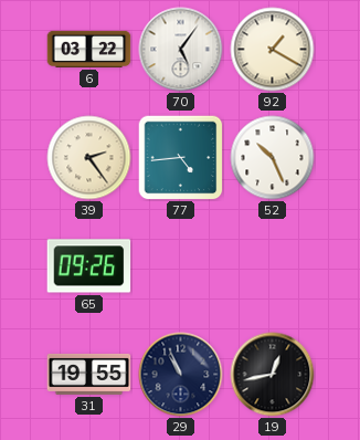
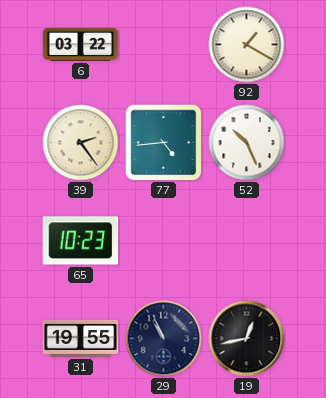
70: 5:06 -> none (181, 50)
65: 09:26 -> 10:23 (81, 241)
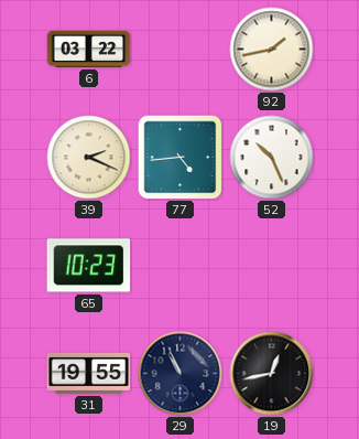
92: 1:20 -> 1:43 (272, 50)
39: 2:24 -> 2:19 (89, 158)
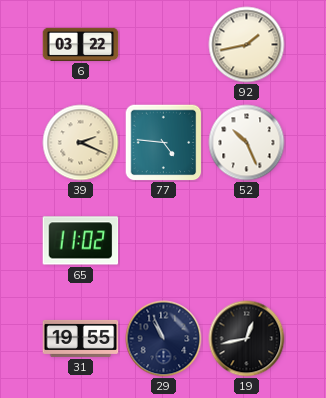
77: 4:44 -> 4:46 (163, 142)
65: 10:23 -> 11:02 (81, 241)
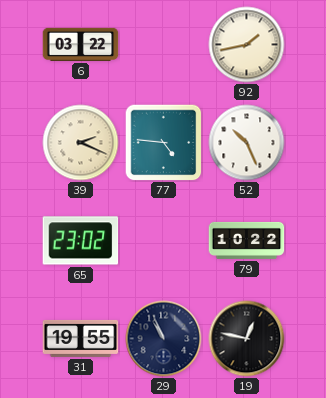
65: 11:02 -> 23:02 (81, 241)
79: none -> 10:22 (247, 240)
19: 12:43 -> 12:47 (247, 339)
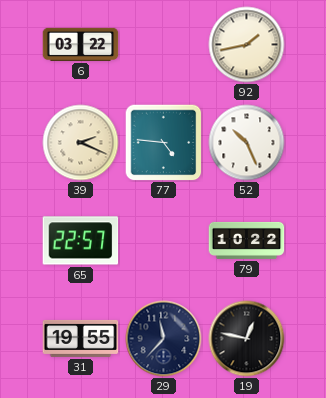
65: 23:02 -> 22:57 (81, 241)
29: 10:56 -> 11:37 (164, 339)
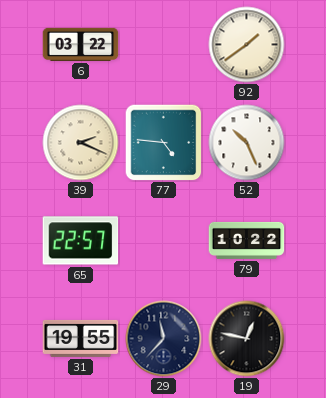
92: 1:43 -> 1:39 (247, 45)
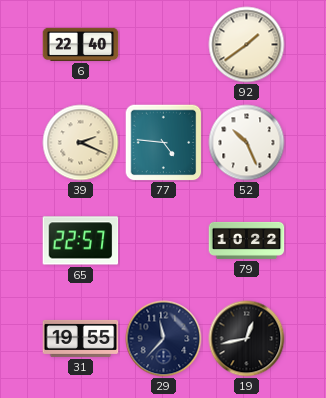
6: 03:22 -> 22:40 (81, 44)
19: 12:47 -> 12:43 (247, 339)
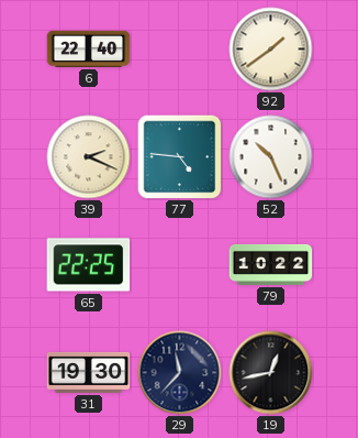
65: 22:57 -> 22:25 (89, 265)
31: 19:55 -> 19:30 (89, 372)
